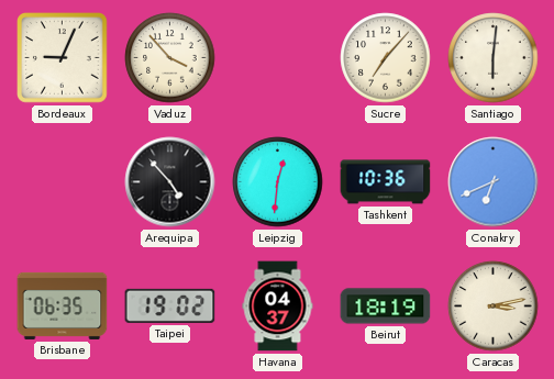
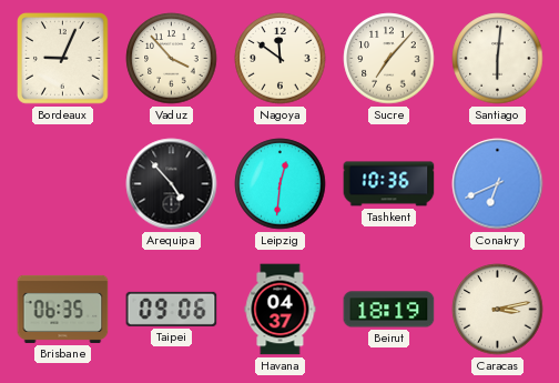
Nagoya: none -> 11:51 (281, 59)
Taipei: 19:02 -> 09:06 (172, 309)
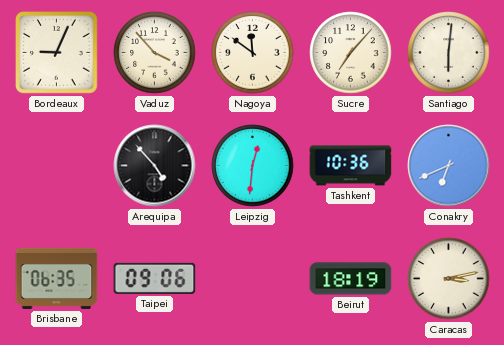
Havana: 04:37 -> none (281, 310)
